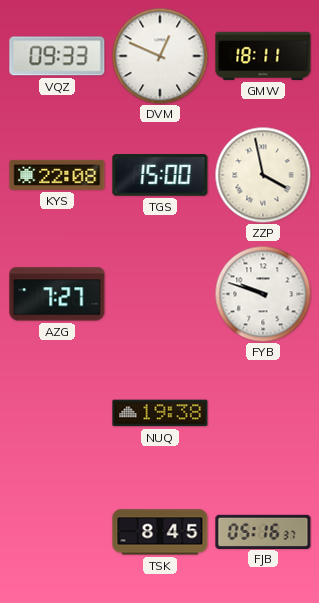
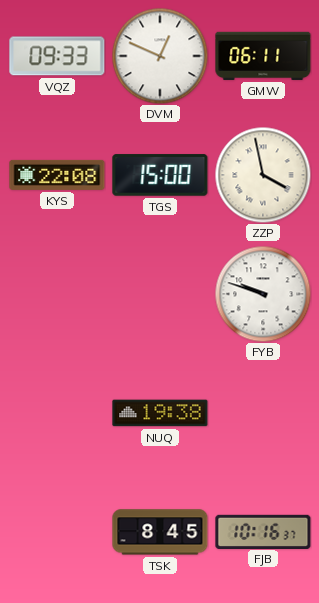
GMW: 18:11 -> 06:11 (263, 56)
AZG: 7:27 -> none (57, 294)
FJB: 05:16 -> 10:16 (263, 531)
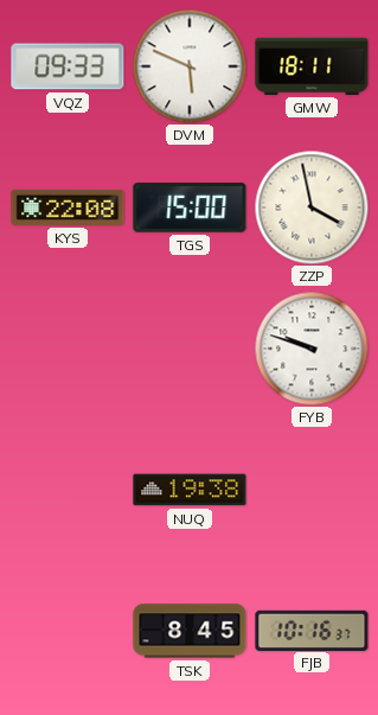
DVM: 12:49 -> 5:49 (190, 66)
GMW: 06:11 -> 18:11 (312, 66)
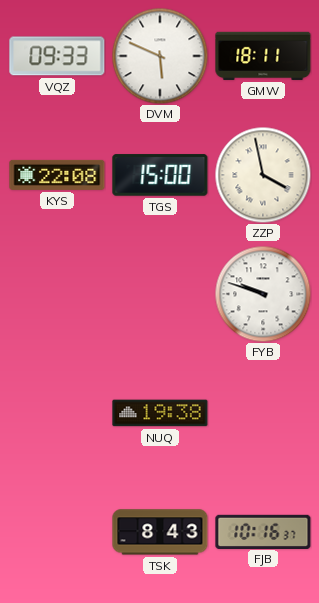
TSK: 8:45 -> 8:43 (160, 532)
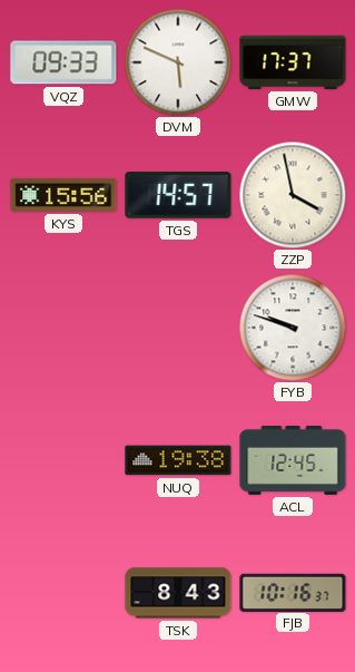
GMW: 18:11 -> 17:37 (293, 62)
KYS: 22:08 -> 15:56 (63, 195)
TGS: 15:00 -> 14:57 (178, 195)
ACL: none -> 12:45 (293, 461)
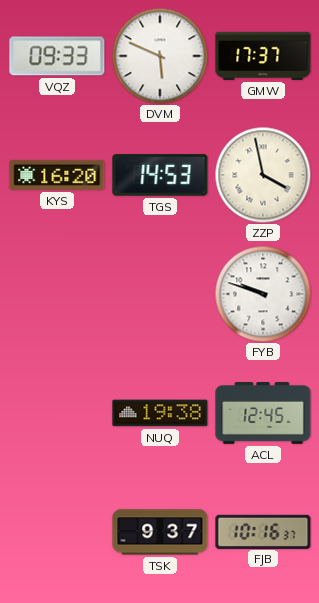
KYS: 15:56 -> 16:20 (57, 175)
TGS: 14:57 -> 14:53 (160, 175)
TSK: 8:43 -> 9:37 (160, 532)
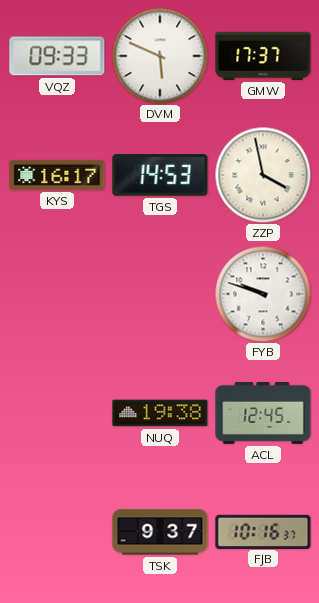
KYS: 16:20 -> 16:17 (57, 175)
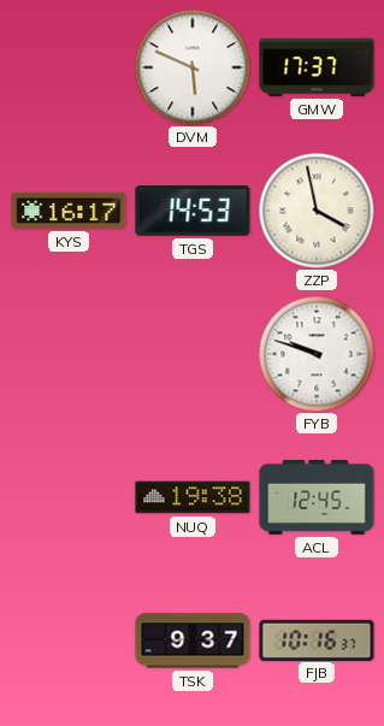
VQZ: 09:33 -> none (57, 56)
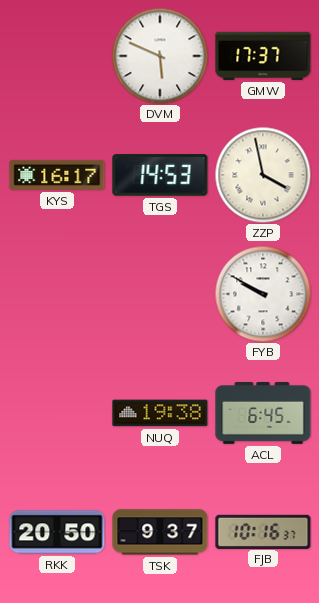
FYB: 9:48 -> 9:50 (263, 294)
ACL: 12:45 -> 6:45 (263, 414)
RKK: none -> 20:50 (57, 532)
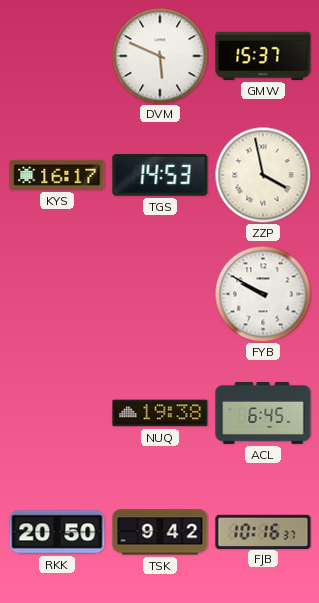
GMW: 17:37 -> 15:37 (263, 56)
TSK: 9:37 -> 9:42 (160, 532)
